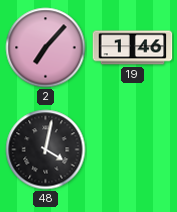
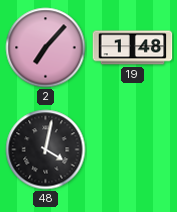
19: 1:46 -> 1:48 (133, 48)
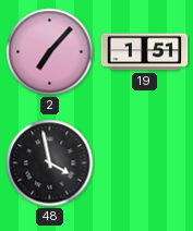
19: 1:48 -> 1:51 (145, 52)
48: 4:02 -> 3:58 (50, 163)
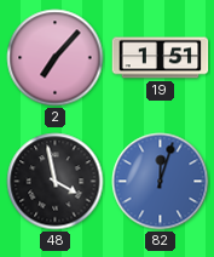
82: none -> 12:03 (161, 182)
